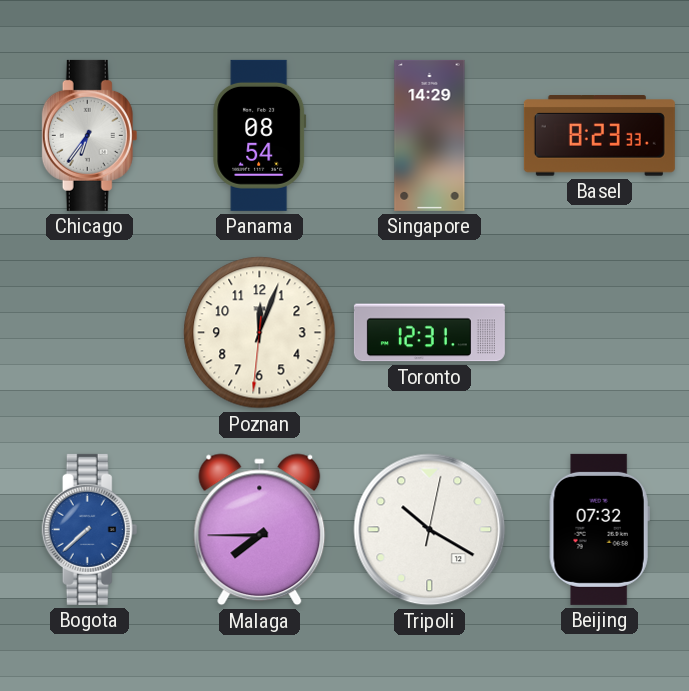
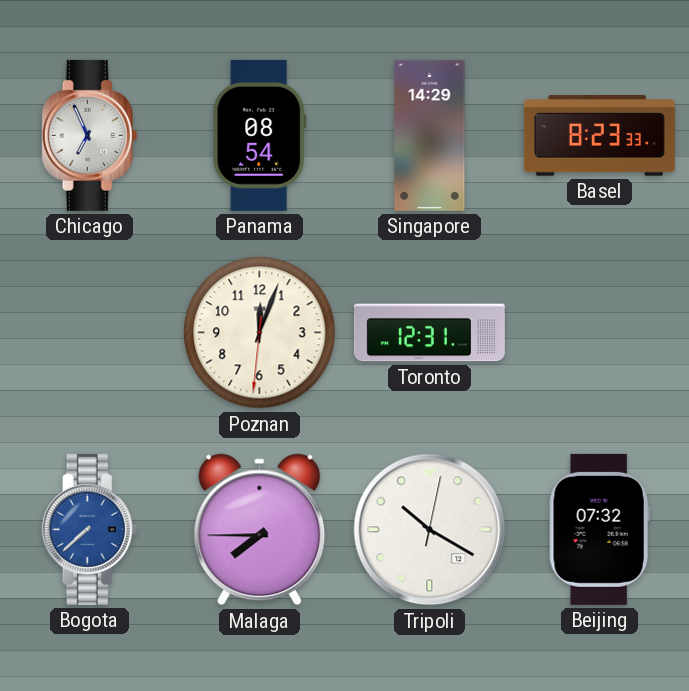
Chicago: 6:36 -> 6:56 (90, 135)
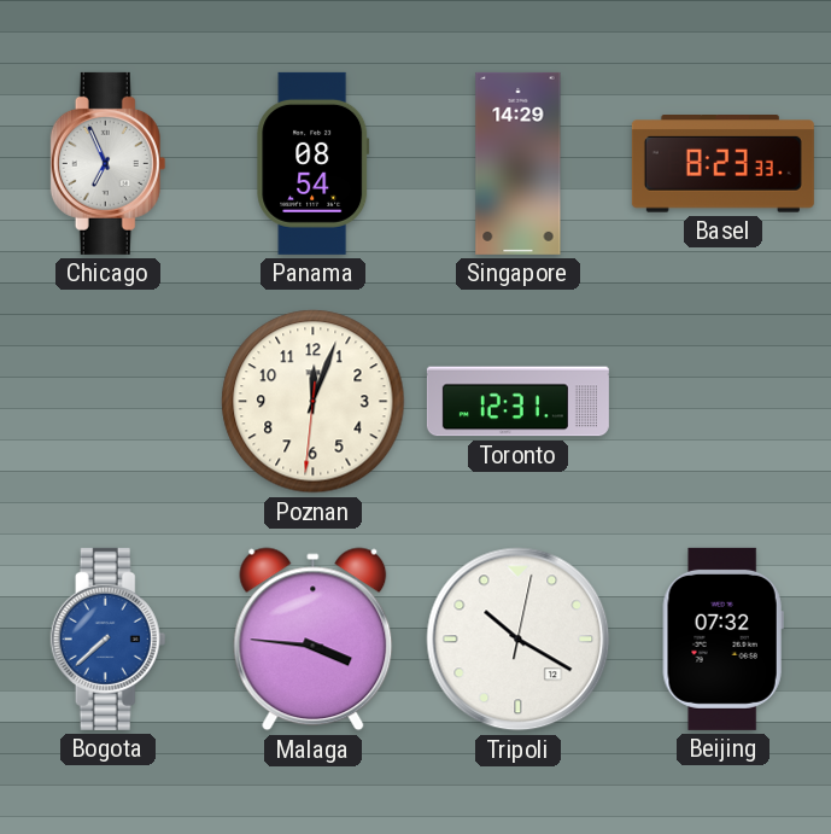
Malaga: 7:45 -> 3:46 (314, 640)
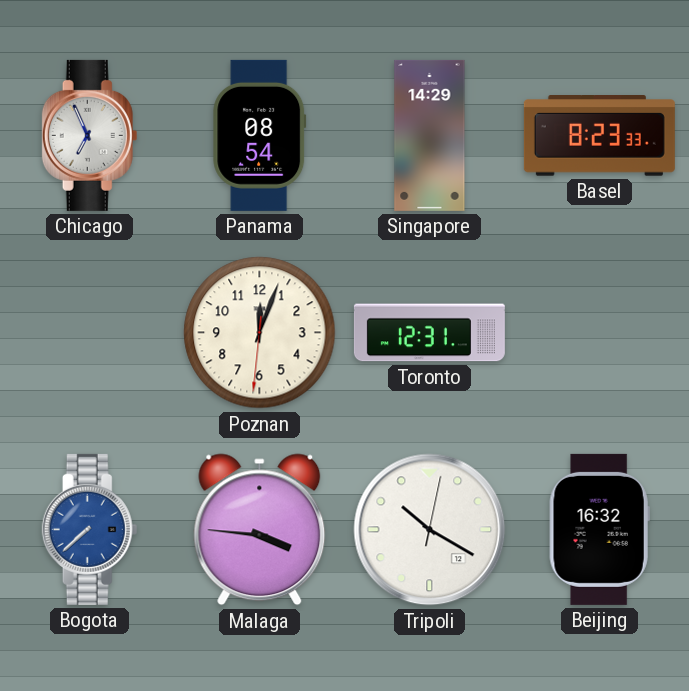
Beijing: 07:32 -> 16:32 (599, 529)
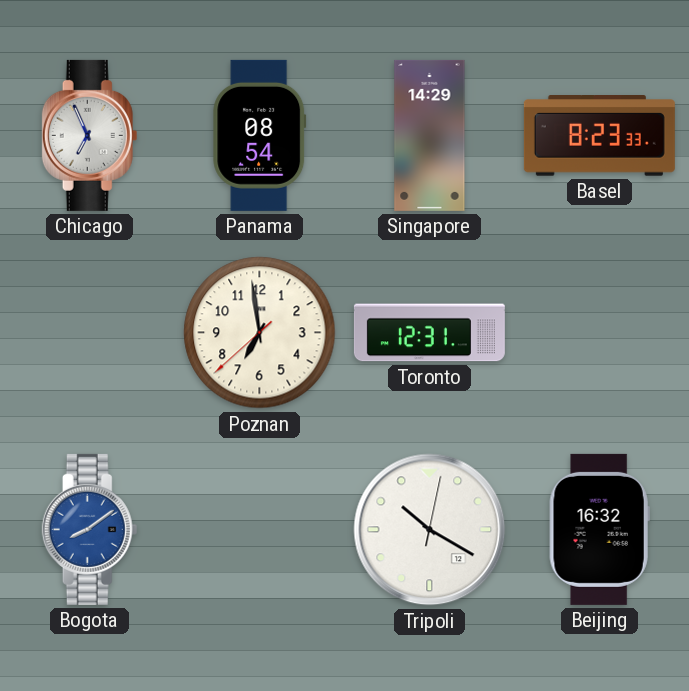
Poznan: 12:03 -> 6:58 (260, 333)
Bogota: 7:38 -> 8:09 (90, 529)
Malaga: 3:46 -> none (260, 530)
